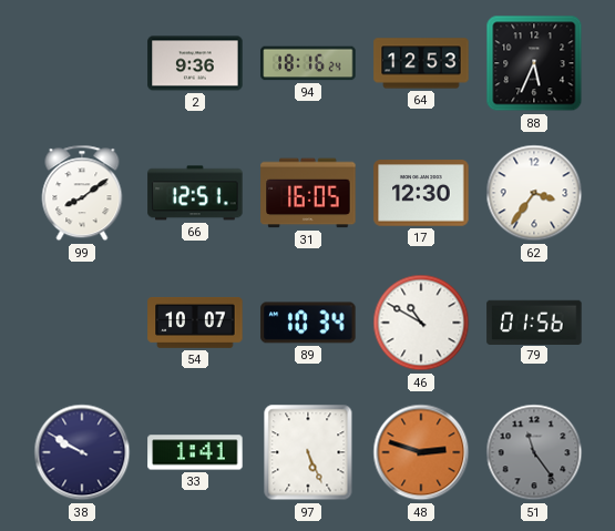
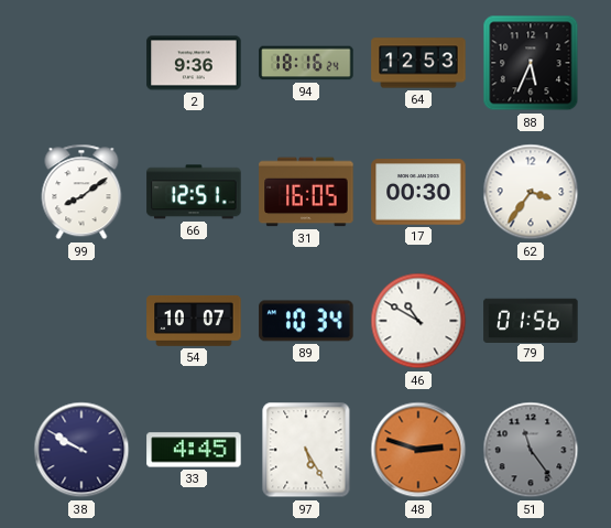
17: 12:30 -> 00:30 (418, 192)
33: 1:41 -> 4:45 (194, 450)
97: 5:26 -> 5:25 (306, 450)
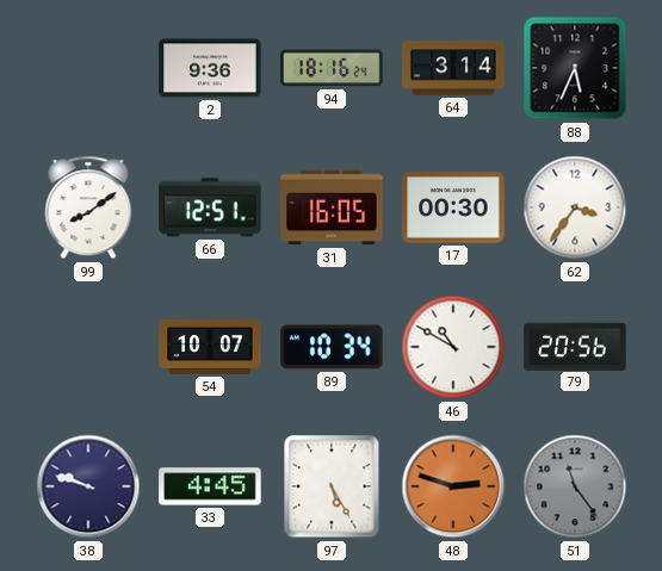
64: 12:53 -> 3:14 (453, 68)
79: 01:56 -> 20:56 (575, 346)
38: 9:50 -> 9:48 (88, 486)
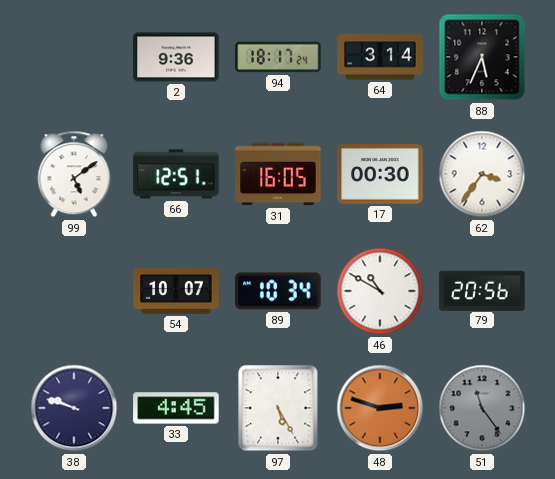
94: 18:16 -> 18:17 (278, 57)
99: 8:09 -> 5:09 (74, 174)
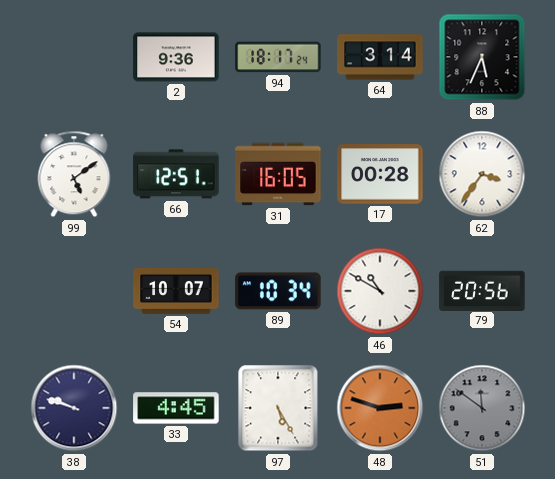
17: 00:30 -> 00:28 (380, 174)
51: 11:24 -> 11:51 (482, 408)
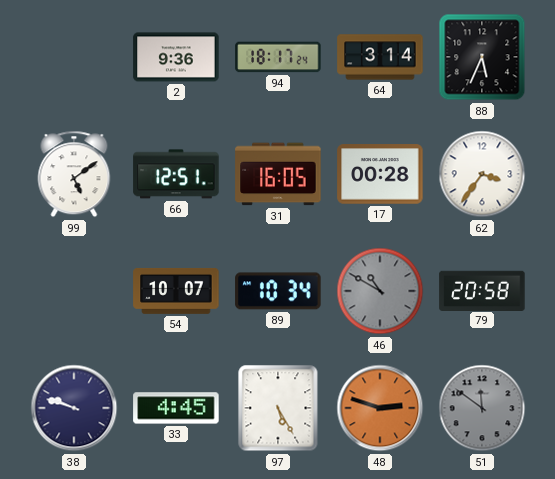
46 dial: white -> grey (380, 291)
79: 20:56 -> 20:58 (482, 290)
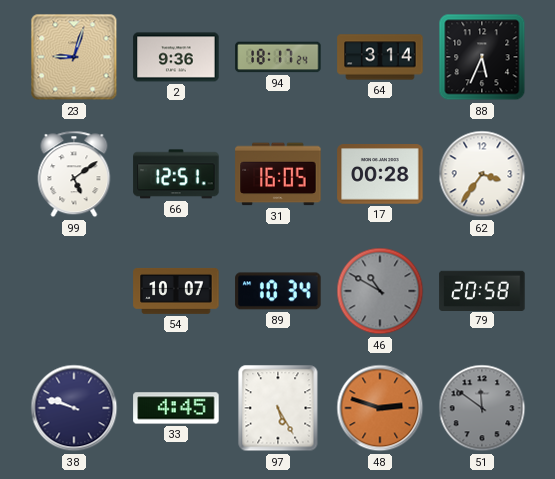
23: none -> 9:03 (74, 57)
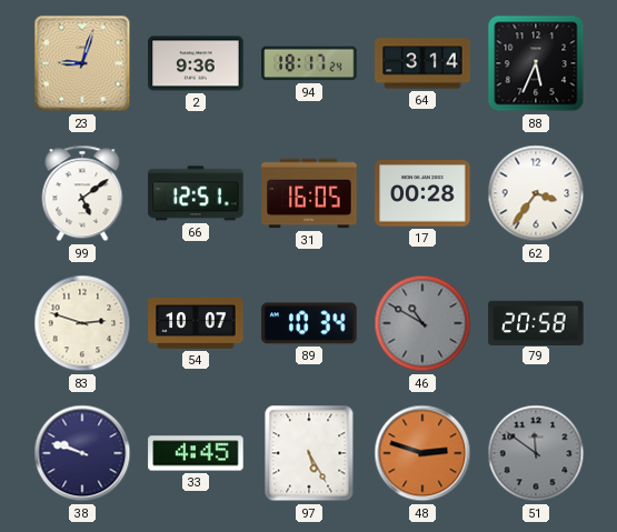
83: none -> 2:48 (82, 323)
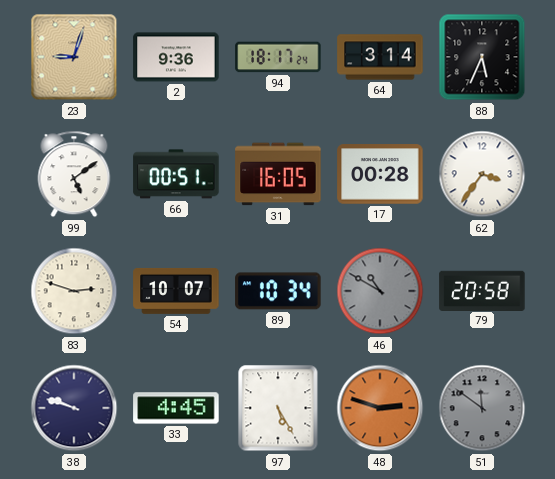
66: 12:51 -> 00:51 (176, 174)
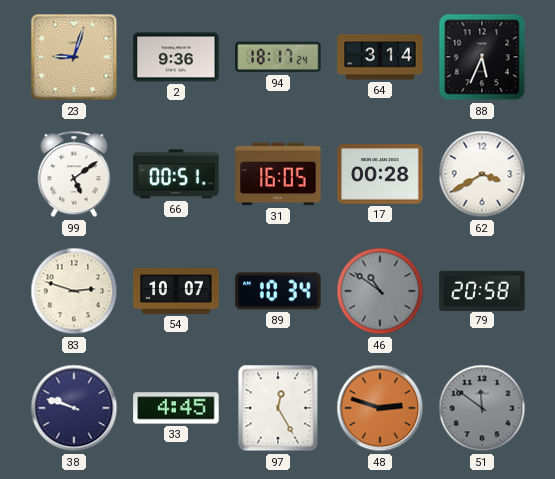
62: 3:36 -> 3:40 (482, 174)
46: 10:50 -> 10:51 (380, 291)
97: 5:25 -> 12:25 (278, 408)
